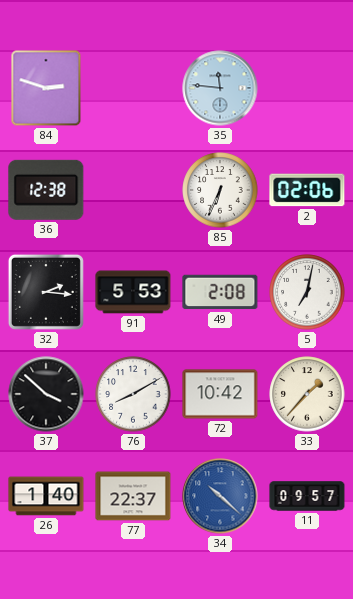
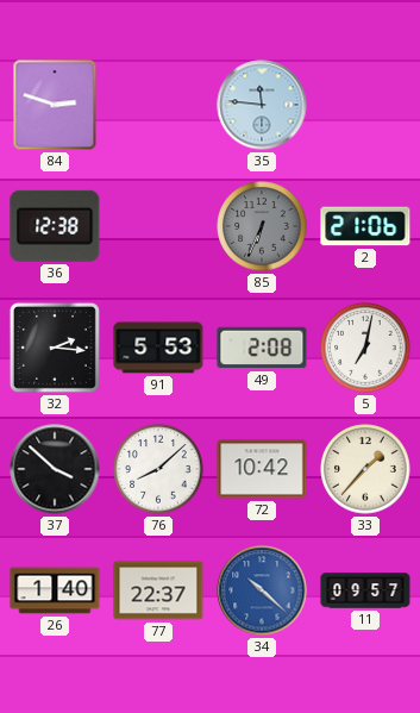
85 dial: white -> grey (262, 226)
2: 02:06 -> 21:06 (365, 226)
76: 8:10 -> 8:08 (158, 469)
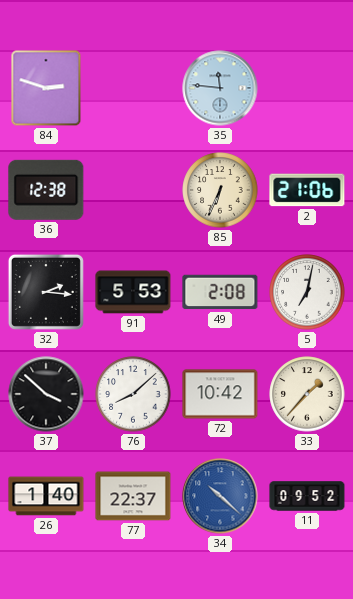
85 dial: grey -> cream (220, 190)
11: 09:57 -> 09:52 (307, 496)
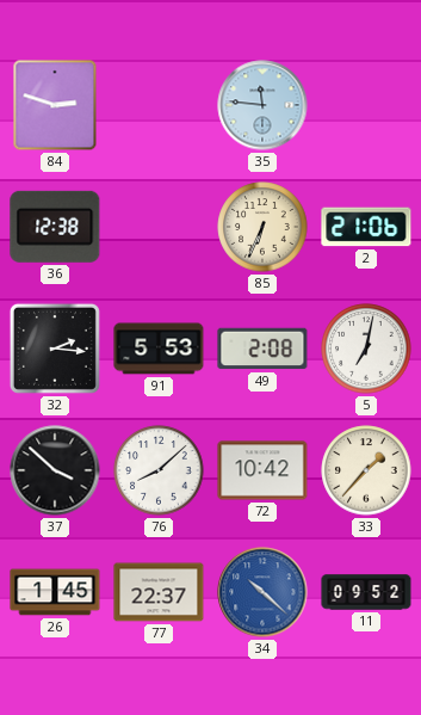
26: 1:40 -> 1:45 (55, 592)
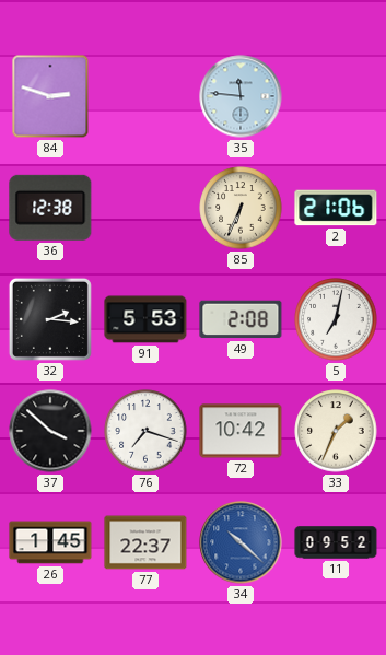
76: 8:08 -> 7:18 (145, 431)
33: 1:37 -> 1:34 (336, 431)
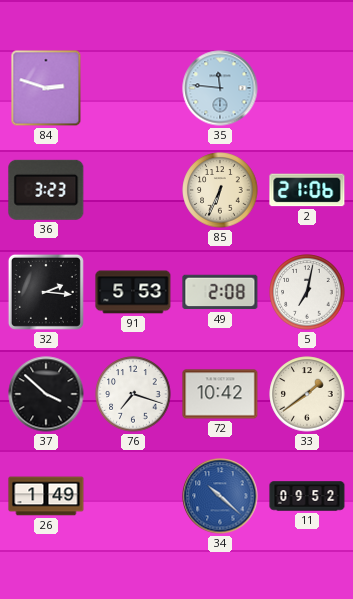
36: 12:38 -> 3:23 (46, 190)
33: 1:34 -> 1:39 (307, 394)
26: 1:45 -> 1:49 (46, 496)
77: 22:37 -> none (145, 542)
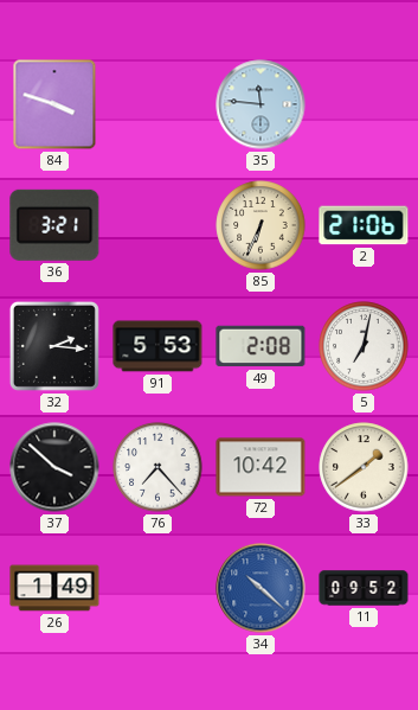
84: 2:48 -> 3:48 (54, 104)
36: 3:23 -> 3:21 (54, 225)
76: 7:18 -> 7:23 (157, 467)
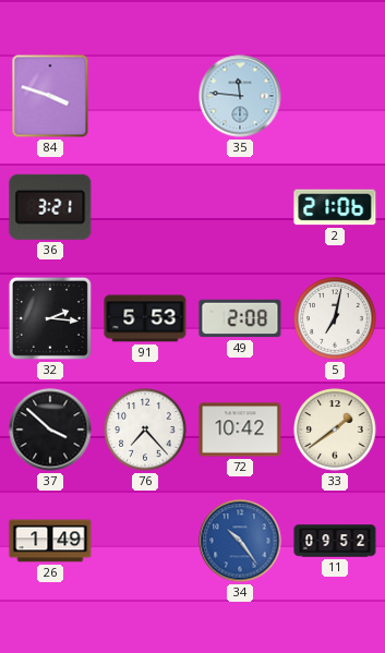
85: 6:34 -> none (261, 225)
34: 10:22 -> 10:24 (240, 541)
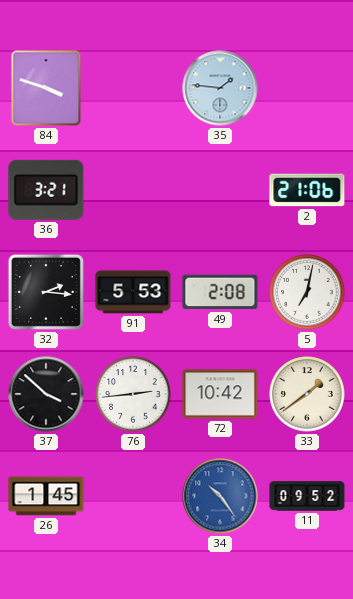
35: 11:46 -> 1:46 (220, 88)
76: 7:23 -> 2:44 (133, 394)
26: 1:49 -> 1:45 (46, 496)
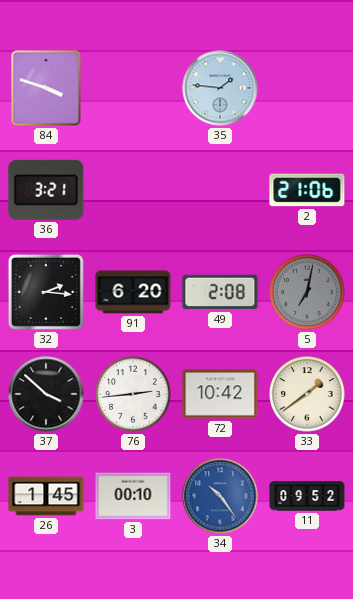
91: 5:53 -> 6:20 (133, 292)
5 dial: white -> grey (307, 292)
3: none -> 00:10 (133, 496)
